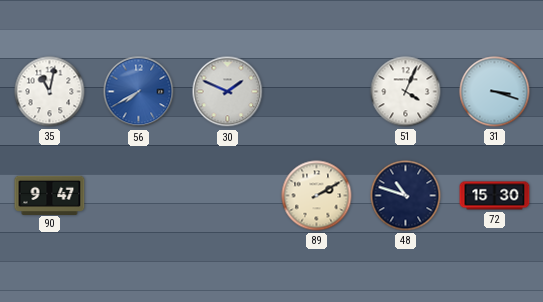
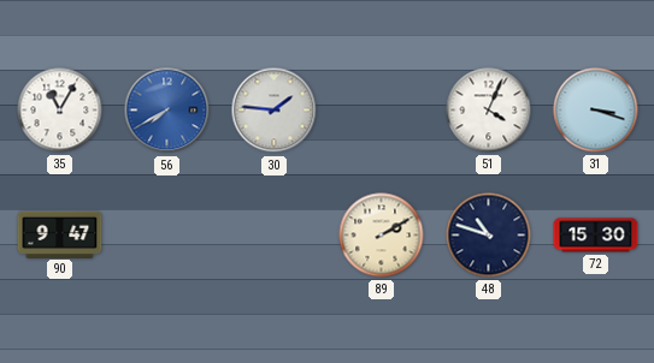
35: 11:02 -> 11:05 (60, 111)
30: 1:49 -> 1:46 (275, 111)
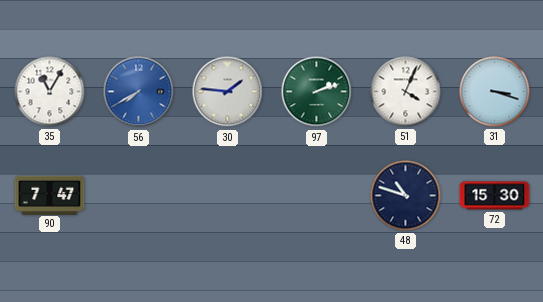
97: none -> 2:12 (317, 92)
90: 9:47 -> 7:47 (50, 195)
89: 2:10 -> none (382, 236)
